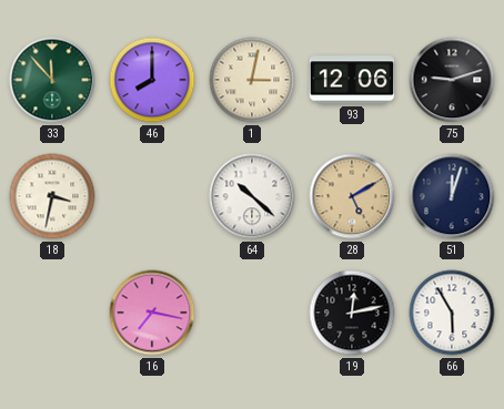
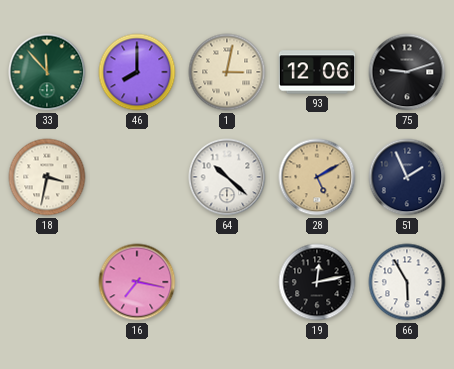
51: 12:03 -> 1:56 (407, 177)
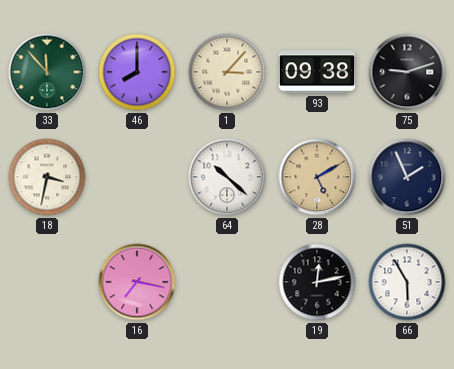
1: 3:02 -> 3:07 (227, 72)
93: 12:06 -> 09:38 (317, 72)
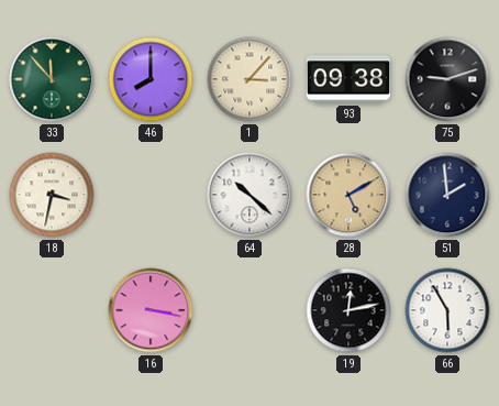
51: 1:56 -> 1:59 (447, 195)
16: 7:17 -> 3:17 (151, 310)
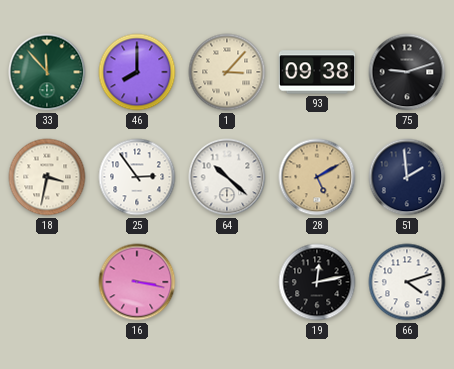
25: none -> 2:54 (137, 177)
66: 5:55 -> 4:12 (407, 282)
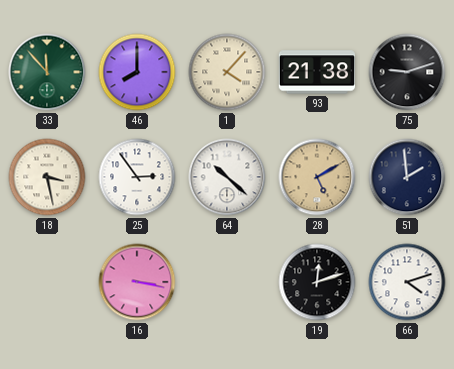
1: 3:07 -> 4:07 (227, 72)
93: 09:38 -> 21:38 (317, 72)
18: 3:32 -> 3:28 (47, 177)
19: 12:13 -> 12:12 (317, 282)
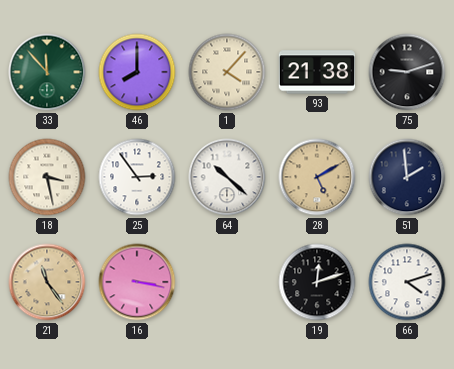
21: none -> 11:24 (47, 282)
